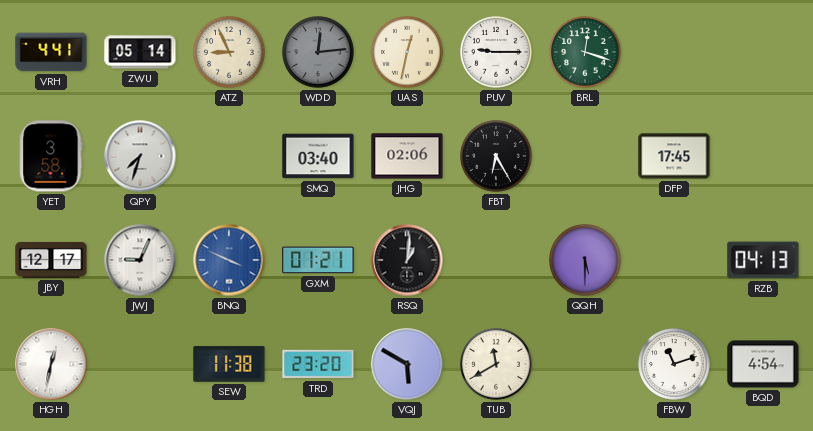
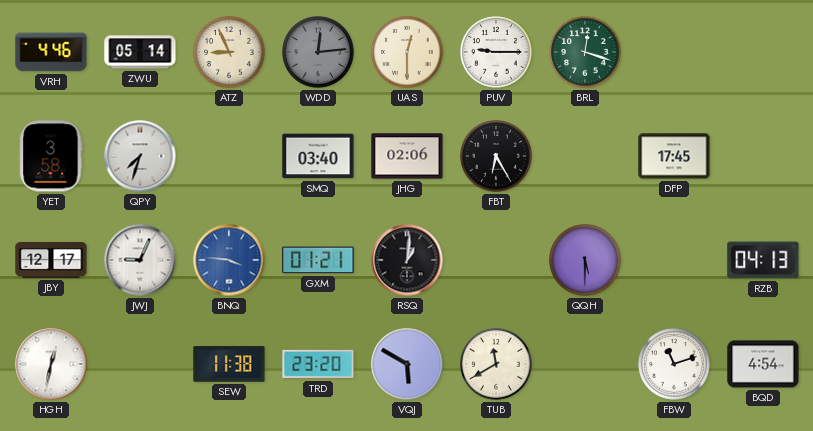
VRH: 4:41 -> 4:46 (51, 52)
UAS: 12:32 -> 12:30 (407, 52)
BNQ: 3:49 -> 3:46 (229, 260)
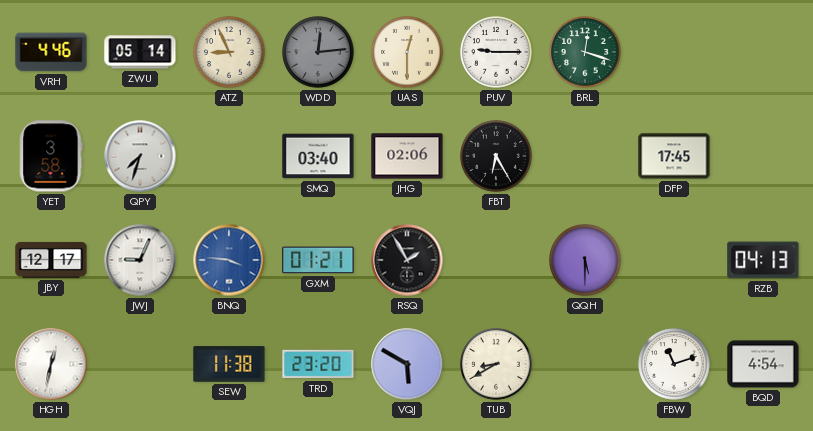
RSQ: 1:01 -> 1:55 (407, 260)
TUB: 11:40 -> 8:40 (496, 364)
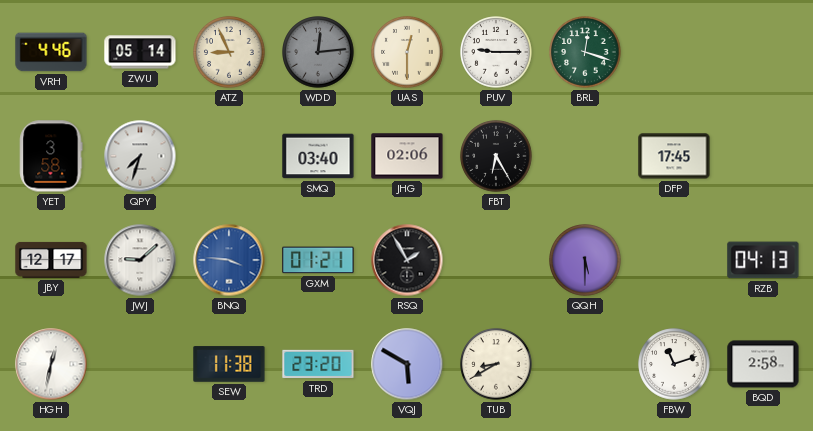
JWJ: 9:04 -> 9:08 (140, 260)
BQD: 4:54 -> 2:58 (763, 364)
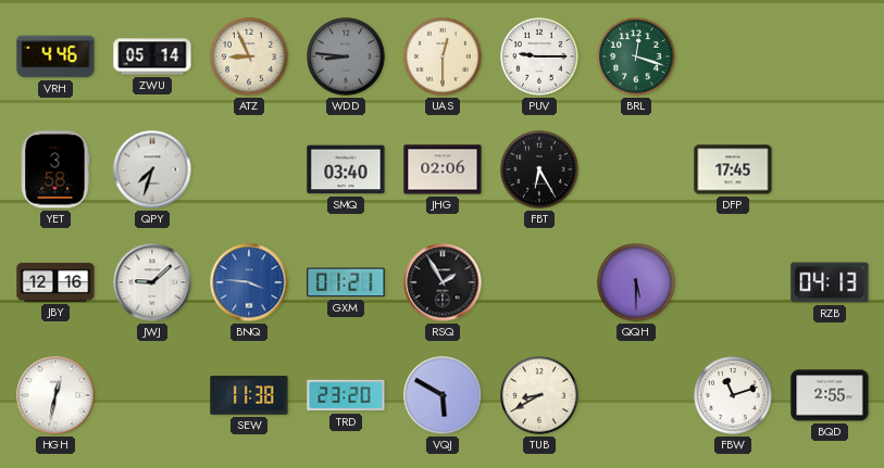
WDD: 12:14 -> 8:46 (346, 56)
JBY: 12:17 -> 12:16 (55, 282)
BQD: 2:58 -> 2:55 (830, 395)
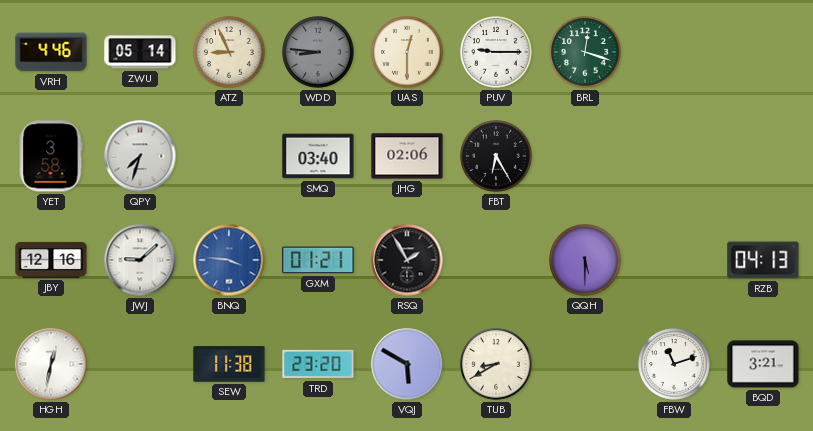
DFP: 17:45 -> none (733, 169)
BQD: 2:55 -> 3:21 (763, 364)
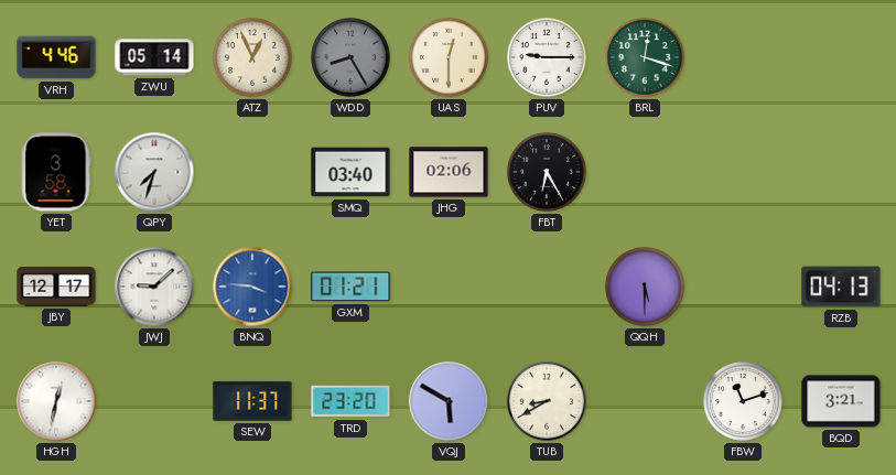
ATZ: 8:56 -> 12:56 (252, 57)
WDD: 8:46 -> 8:25 (350, 57)
JBY: 12:16 -> 12:17 (56, 287)
RSQ: 1:55 -> none (407, 260)
SEW: 11:38 -> 11:37 (252, 401)
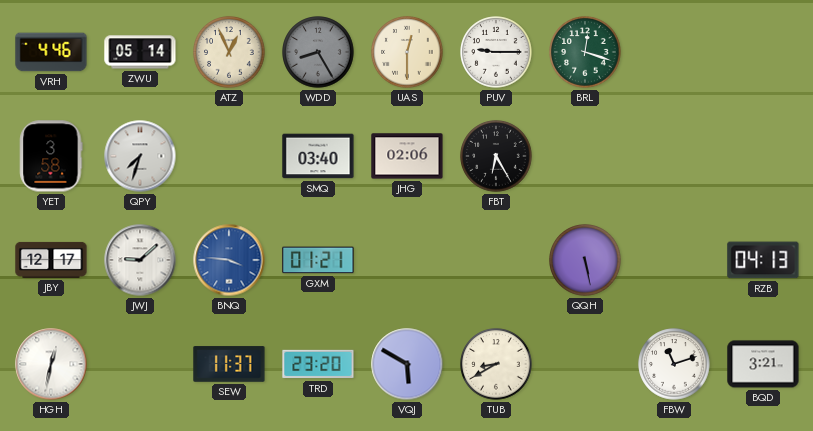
QQH: 5:30 -> 5:28 (585, 260)
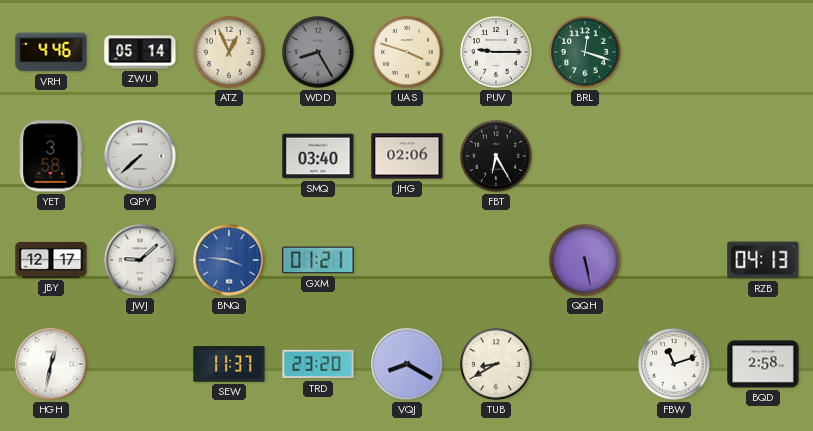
UAS: 12:30 -> 3:48 (407, 52)
QPY: 7:33 -> 7:38 (140, 156)
VQJ: 5:50 -> 8:20 (407, 364)
BQD: 3:21 -> 2:58 (763, 364)
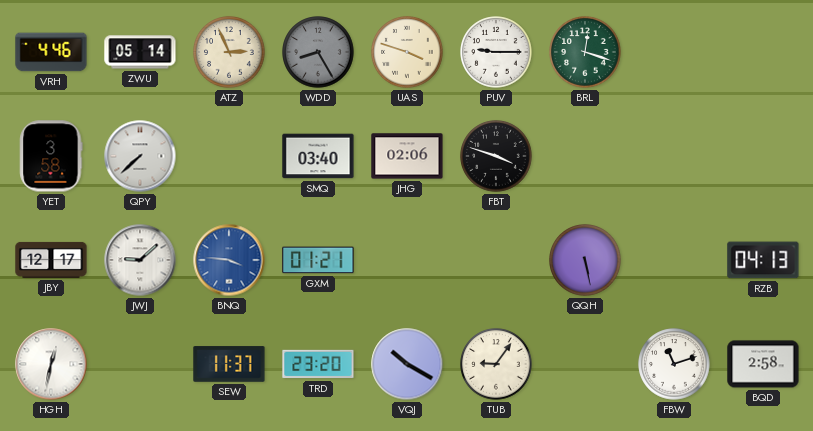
ATZ: 12:56 -> 2:56 (229, 52)
FBT: 6:25 -> 3:48 (496, 156)
VQJ: 8:20 -> 10:20 (407, 364)
TUB: 8:40 -> 9:06 (496, 364)
